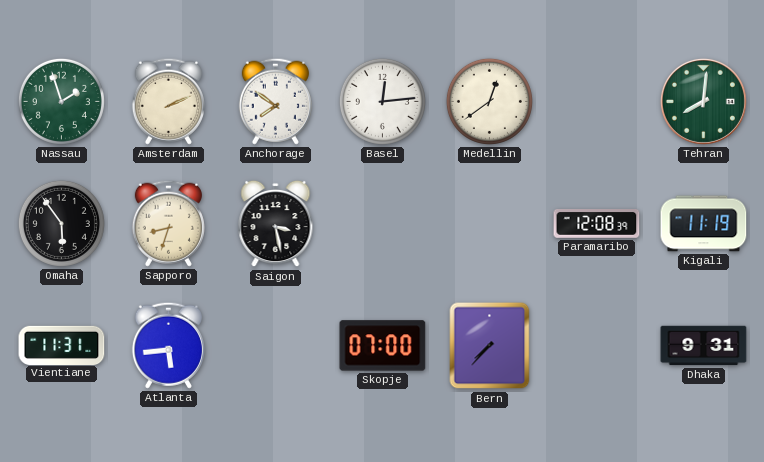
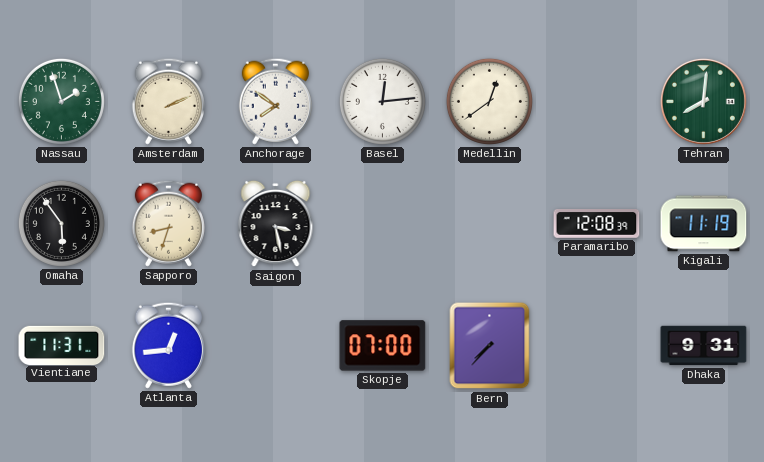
Atlanta: 5:44 -> 12:44 (168, 345)
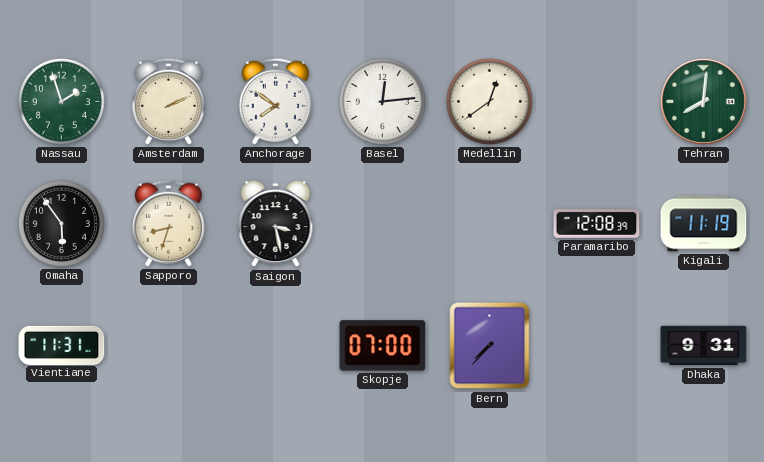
Atlanta: 12:44 -> none (168, 345)
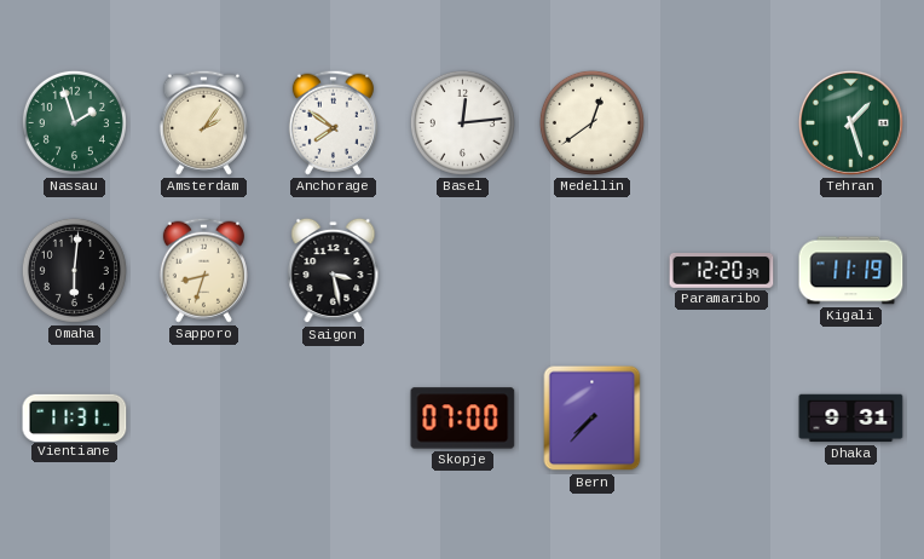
Amsterdam: 2:11 -> 2:06 (203, 122)
Tehran: 8:01 -> 1:27 (850, 122)
Omaha: 5:54 -> 6:01 (74, 270)
Paramaribo: 12:08 -> 12:20 (722, 271)
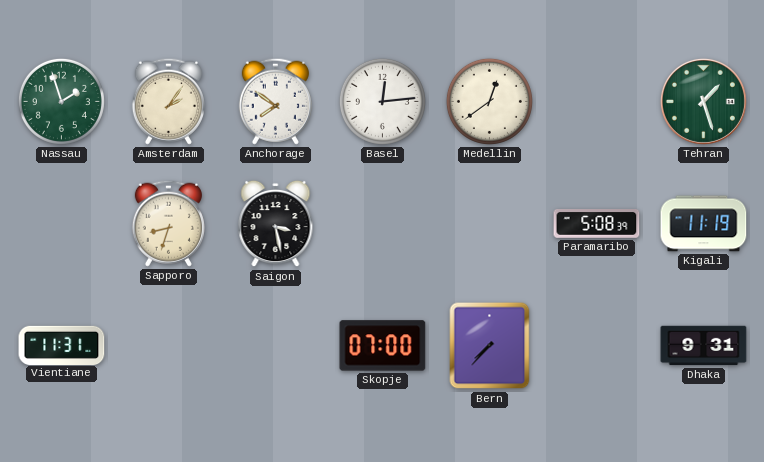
Omaha: 6:01 -> none (74, 270)
Paramaribo: 12:20 -> 5:08 (597, 224)
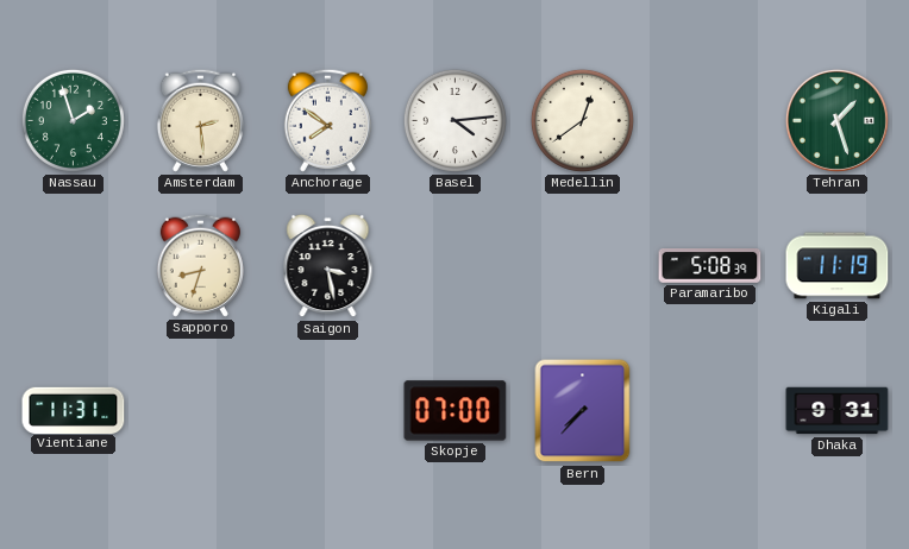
Amsterdam: 2:06 -> 2:29 (200, 120)
Basel: 12:14 -> 4:14 (454, 120)
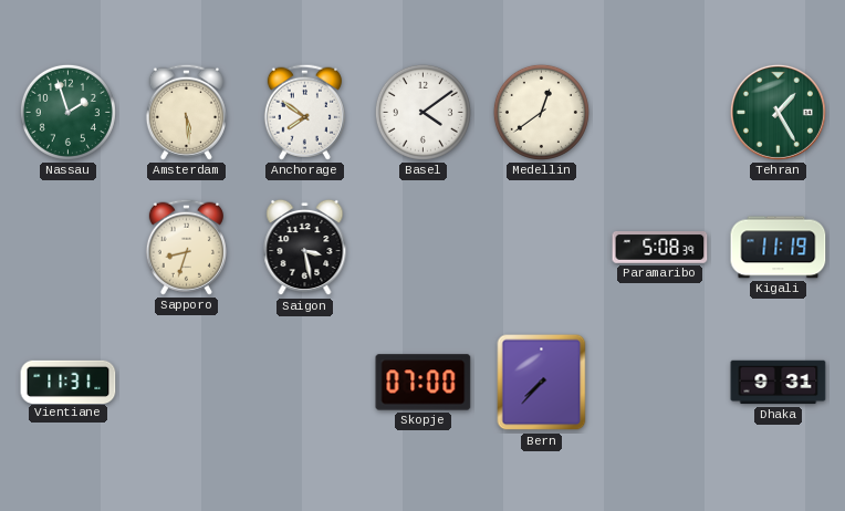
Amsterdam: 2:29 -> 5:29 (186, 112)
Basel: 4:14 -> 4:09 (422, 112)
Tehran: 1:27 -> 1:25 (778, 112)
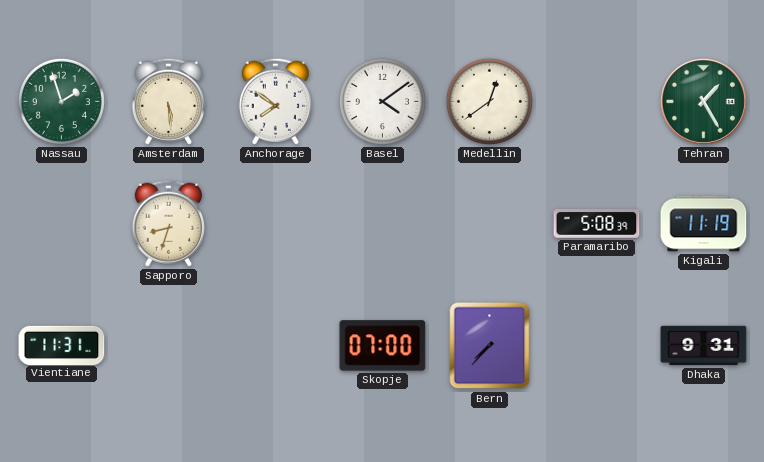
Saigon: 3:28 -> none (305, 248)
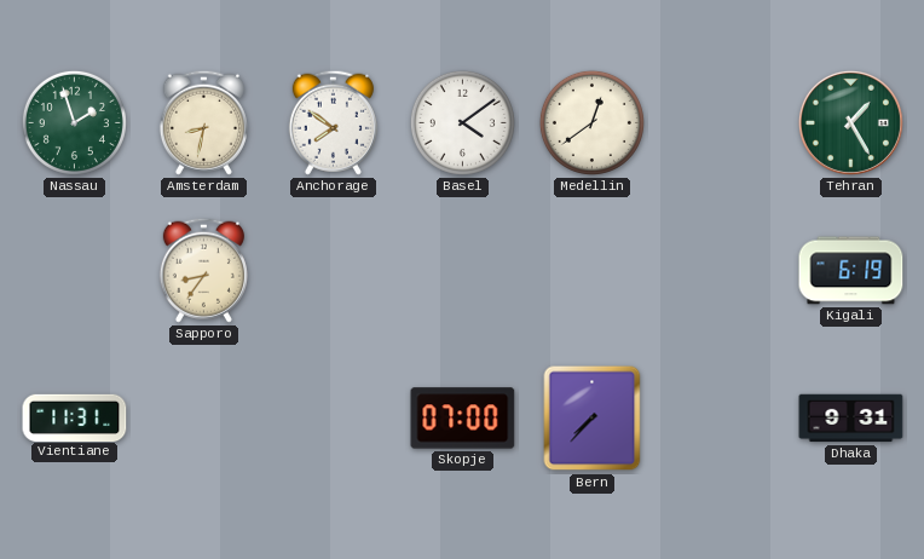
Amsterdam: 5:29 -> 8:32 (203, 122)
Sapporo: 8:33 -> 8:36 (203, 270)
Paramaribo: 5:08 -> none (597, 224)
Kigali: 11:19 -> 6:19 (851, 271)
